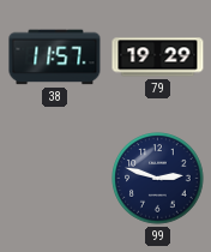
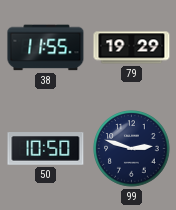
38: 11:57 -> 11:55 (46, 48)
50: none -> 10:50 (46, 149)
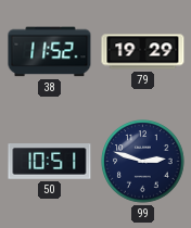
38: 11:55 -> 11:52 (50, 52)
50: 10:50 -> 10:51 (50, 162)
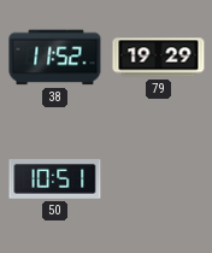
99: 2:48 -> none (143, 162)
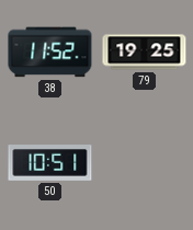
79: 19:29 -> 19:25 (145, 53)
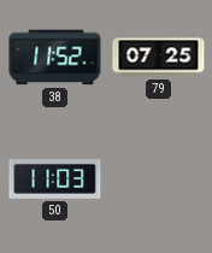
79: 19:25 -> 07:25 (159, 58)
50: 10:51 -> 11:03 (55, 180)
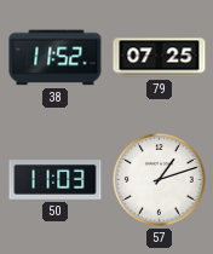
57: none -> 1:12 (160, 180)
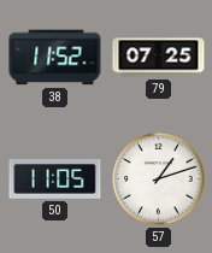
50: 11:03 -> 11:05 (55, 180)
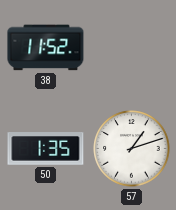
79: 07:25 -> none (159, 58)
50: 11:05 -> 1:35 (46, 149)
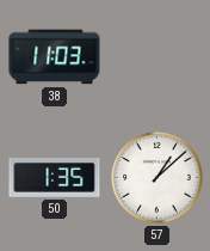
38: 11:52 -> 11:03 (55, 57)
57: 1:12 -> 1:08 (157, 178)
